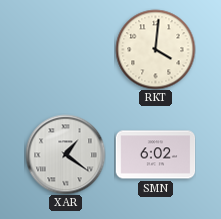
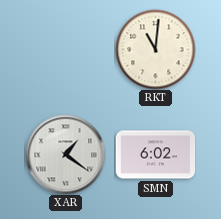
RKT: 4:01 -> 11:01 (155, 49)
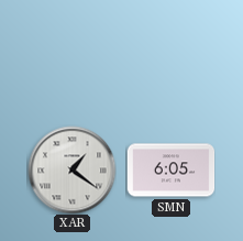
RKT: 11:01 -> none (155, 49)
SMN: 6:02 -> 6:05 (170, 171)
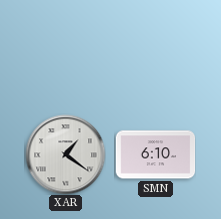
SMN: 6:05 -> 6:10 (155, 155)
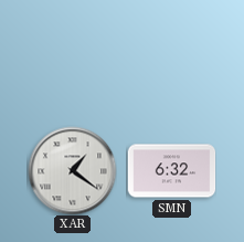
SMN: 6:10 -> 6:32 (171, 171)
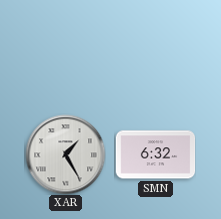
XAR: 1:21 -> 1:25 (65, 154)
